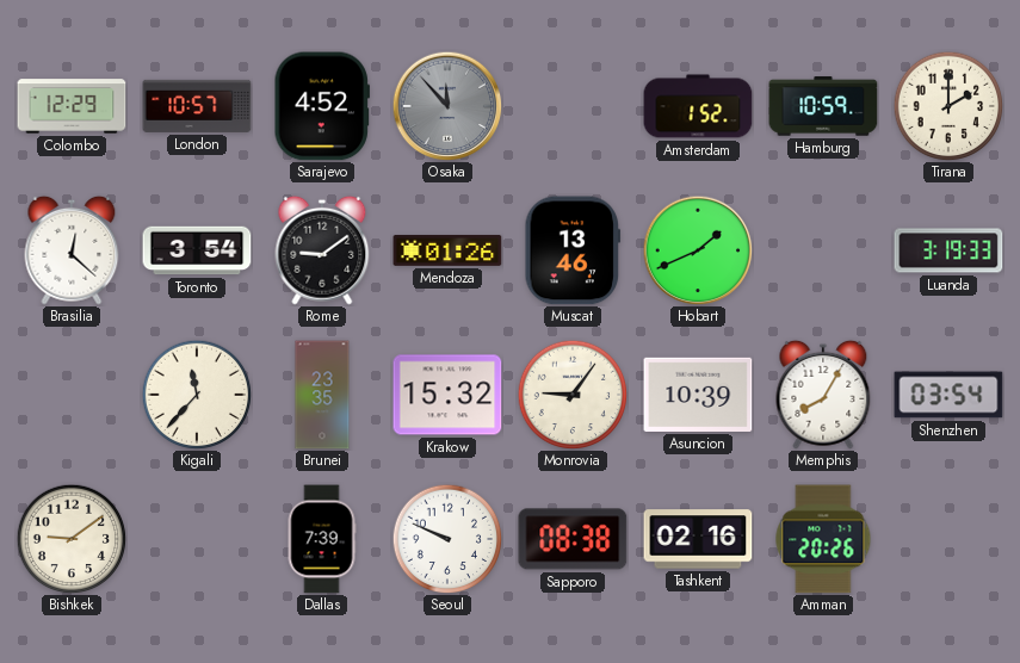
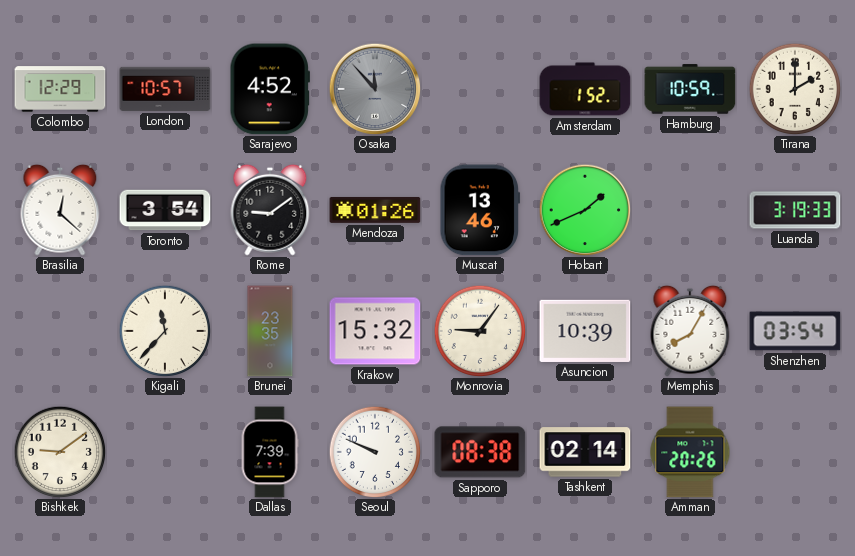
Tashkent: 02:16 -> 02:14 (585, 452)
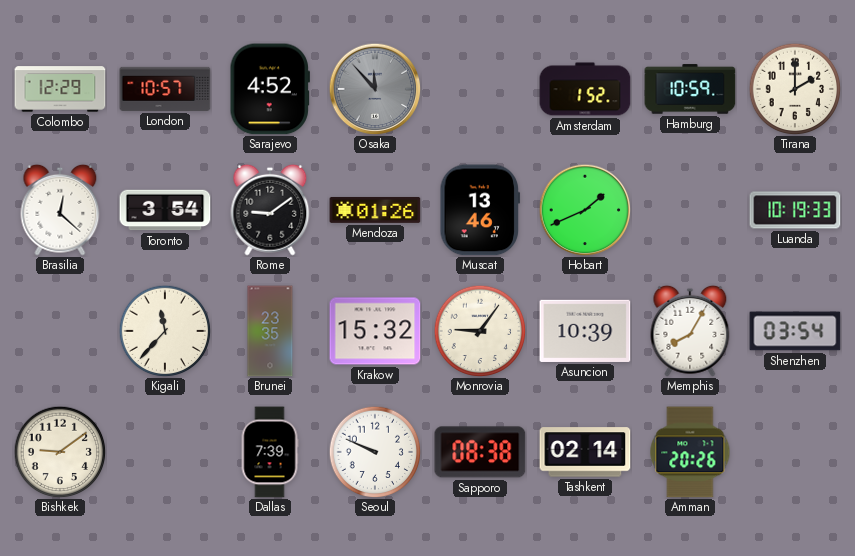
Luanda: 3:19 -> 10:19 (795, 210)
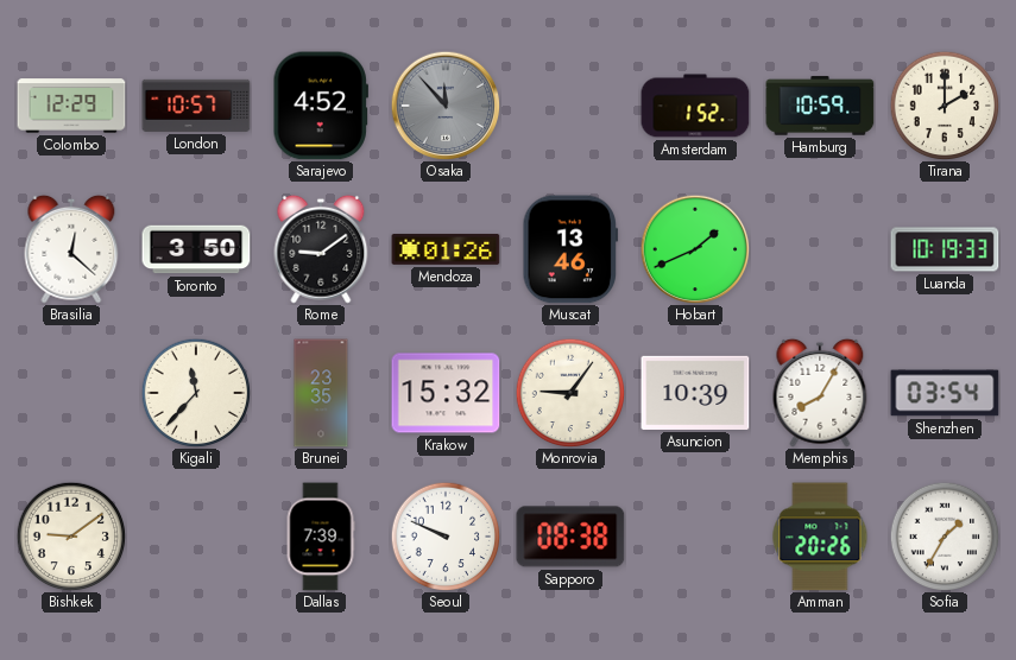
Toronto: 3:54 -> 3:50 (196, 249)
Tashkent: 02:14 -> none (585, 452)
Sofia: none -> 1:35 (945, 537)
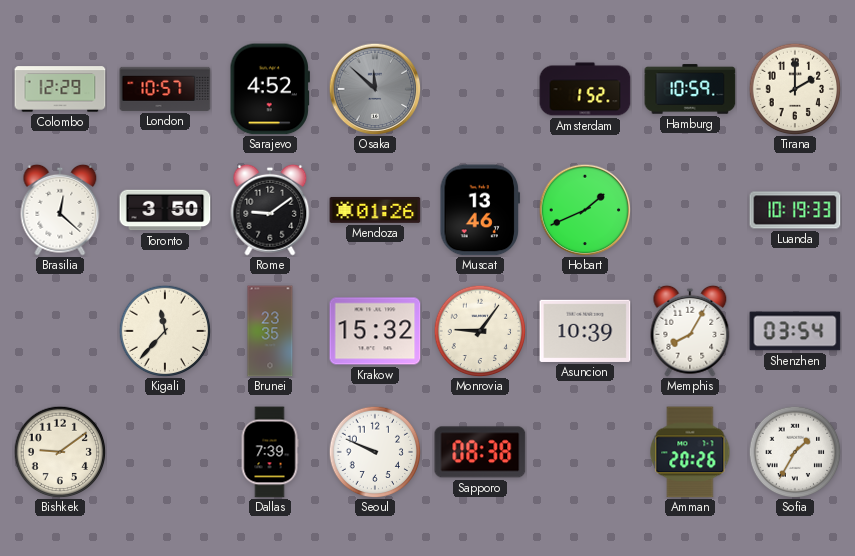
Osaka: 11:53 -> 11:52 (375, 89)
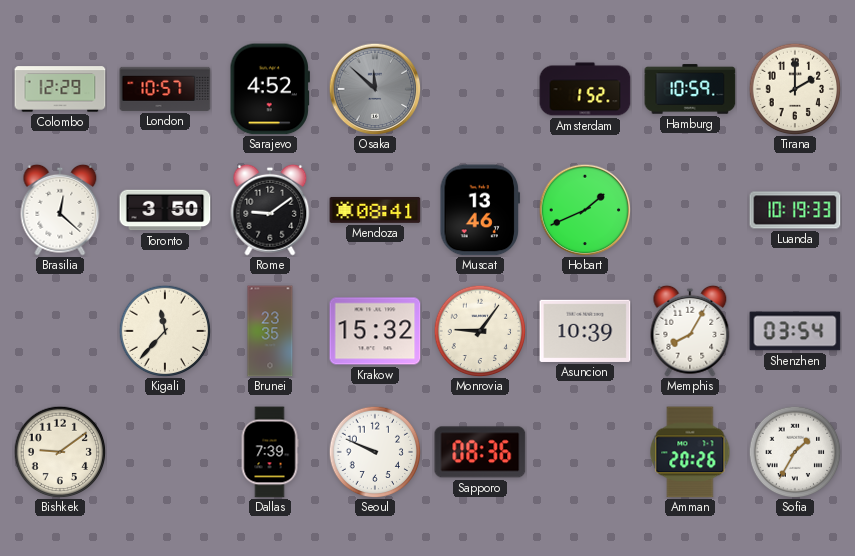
Mendoza: 01:26 -> 08:41 (375, 210)
Sapporo: 08:38 -> 08:36 (480, 452)
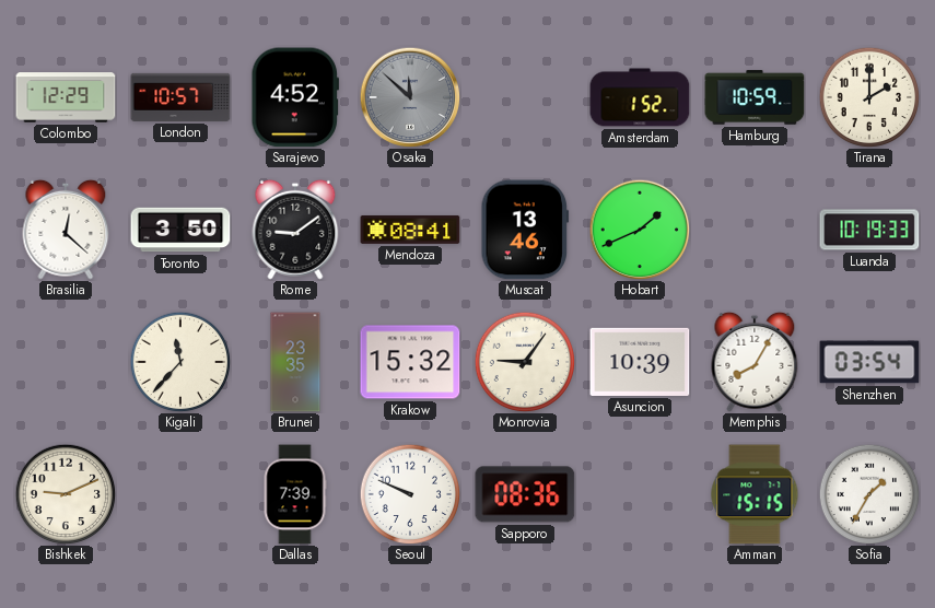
Bishkek: 9:09 -> 9:11 (66, 494)
Amman: 20:26 -> 15:15 (755, 494)
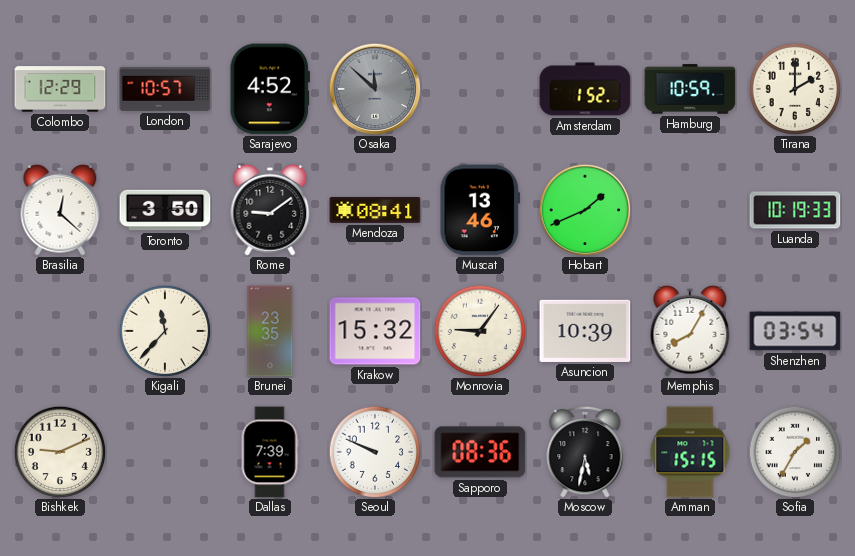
Moscow: none -> 5:32 (585, 452)
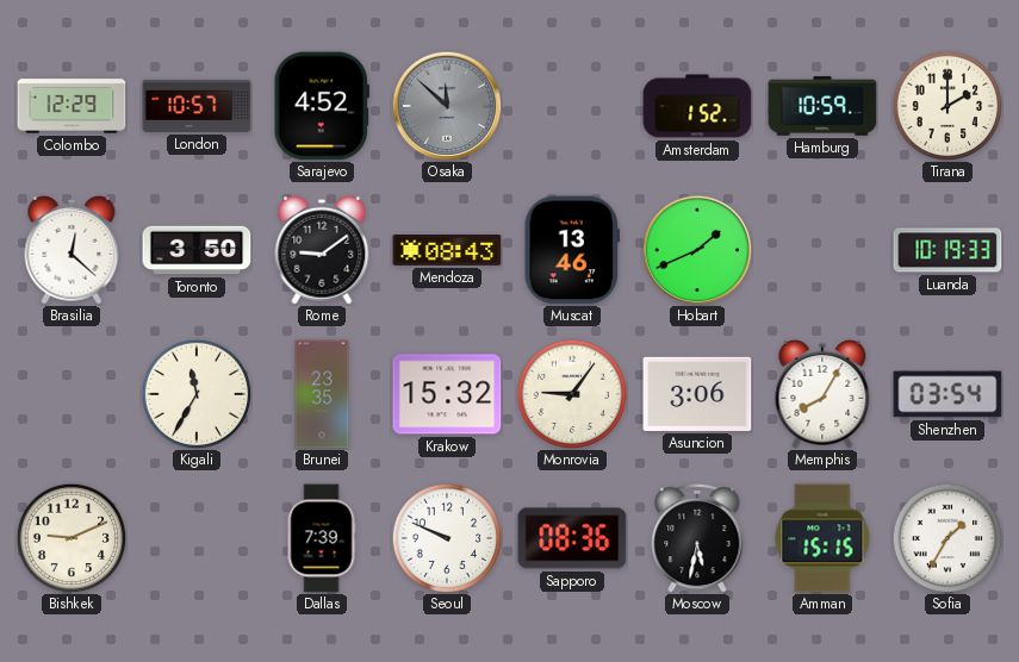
Mendoza: 08:41 -> 08:43 (447, 250)
Kigali: 11:37 -> 11:35 (197, 394)
Asuncion: 10:39 -> 3:06 (697, 394)
